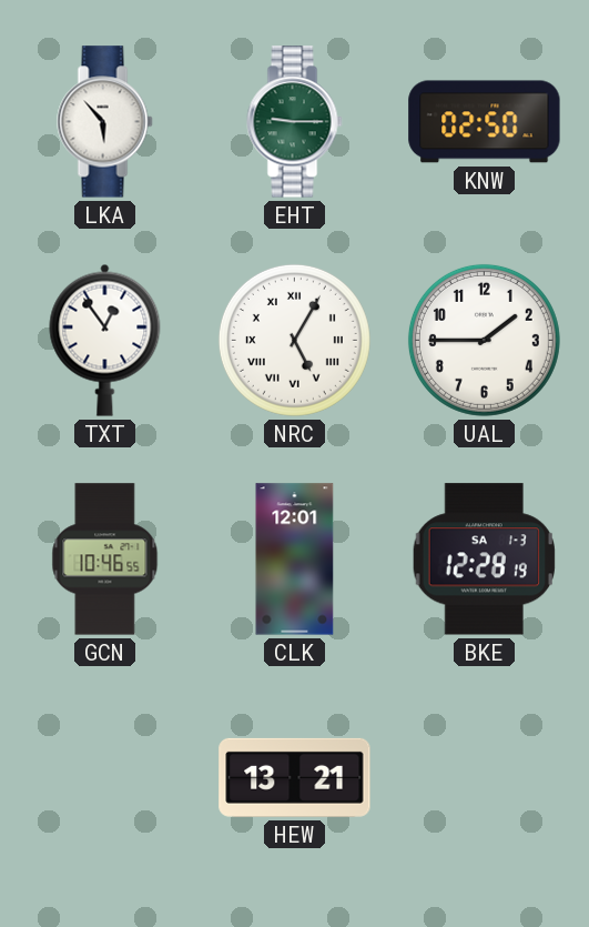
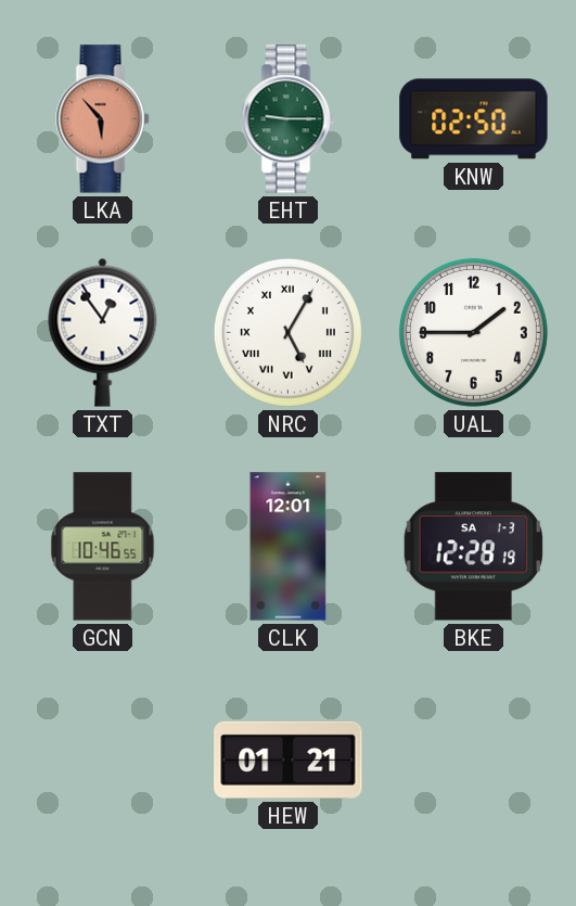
LKA dial: white -> salmon (103, 119)
HEW: 13:21 -> 01:21 (289, 760)
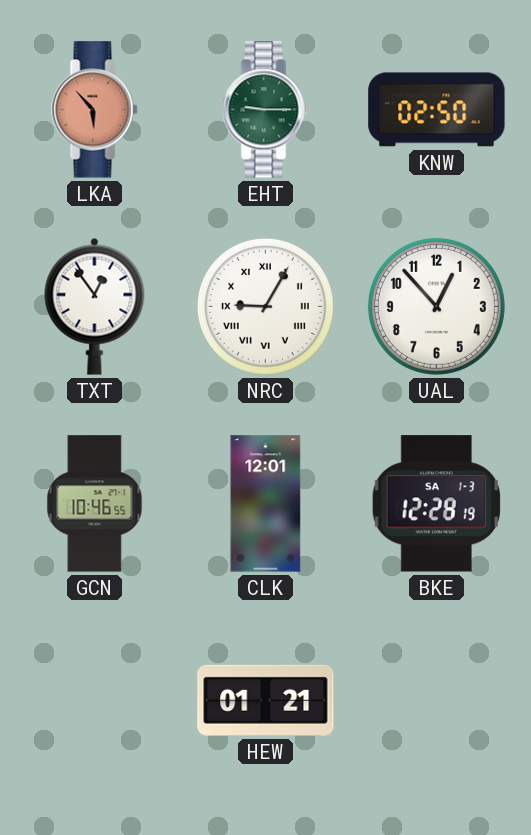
NRC: 5:05 -> 9:05 (265, 306)
UAL: 1:45 -> 12:53 (436, 306)
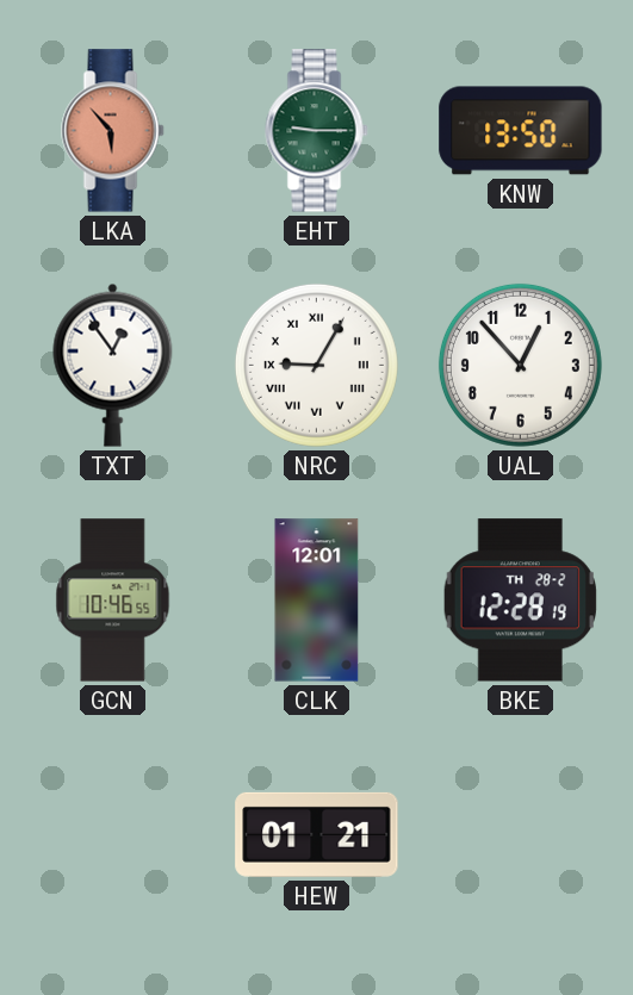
KNW: 02:50 -> 13:50 (521, 131)
BKE date: SA 1-3 -> TH 28-2 (520, 601)
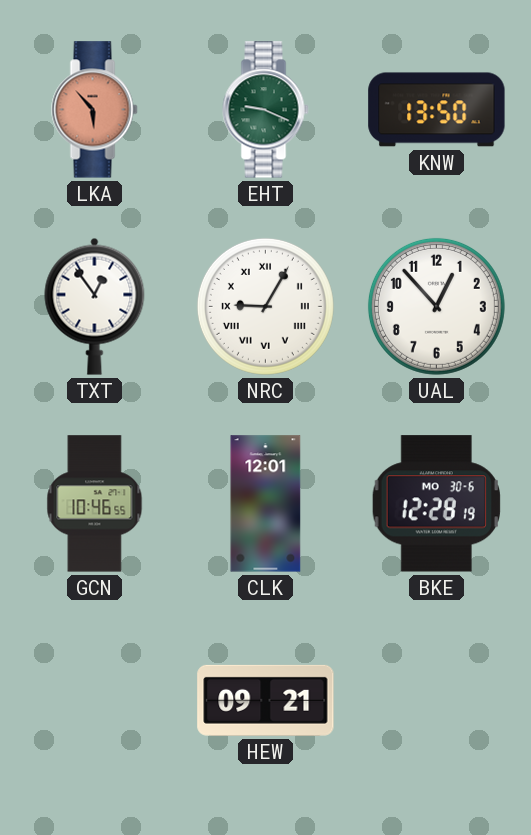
EHT: 9:15 -> 9:19 (266, 110)
BKE date: TH 28-2 -> MO 30-6 (436, 504)
HEW: 01:21 -> 09:21 (266, 700)
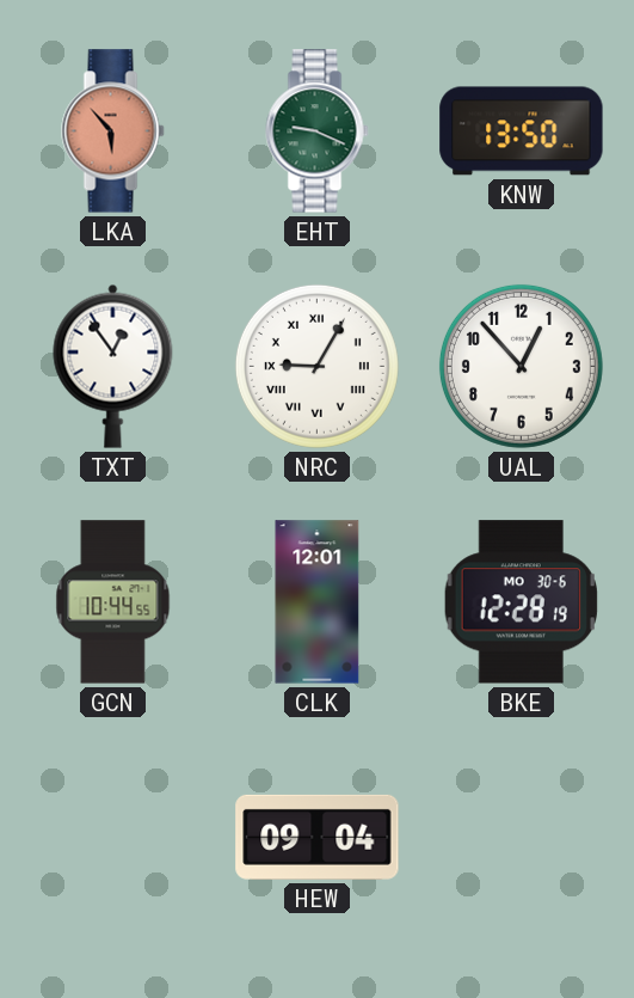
GCN: 10:46 -> 10:44 (113, 602)
HEW: 09:21 -> 09:04 (318, 837)
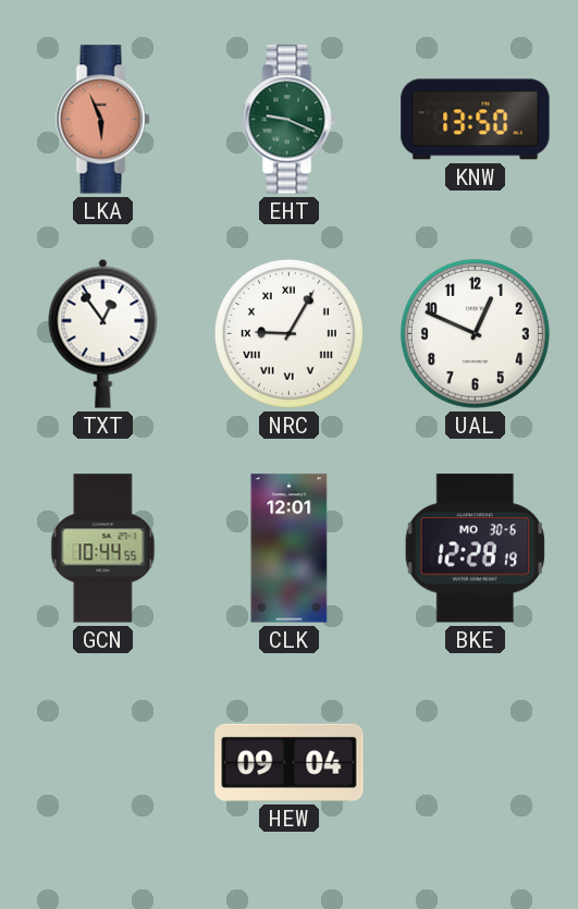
LKA: 5:53 -> 5:56 (103, 120)
UAL: 12:53 -> 12:49 (475, 333)
